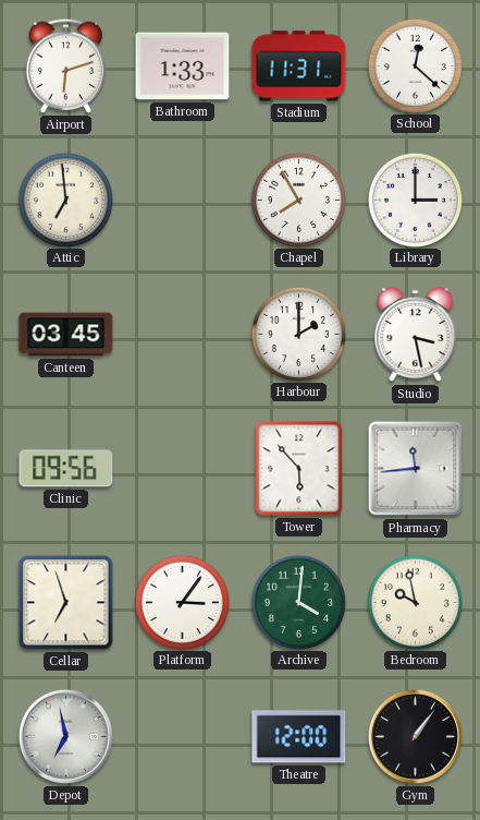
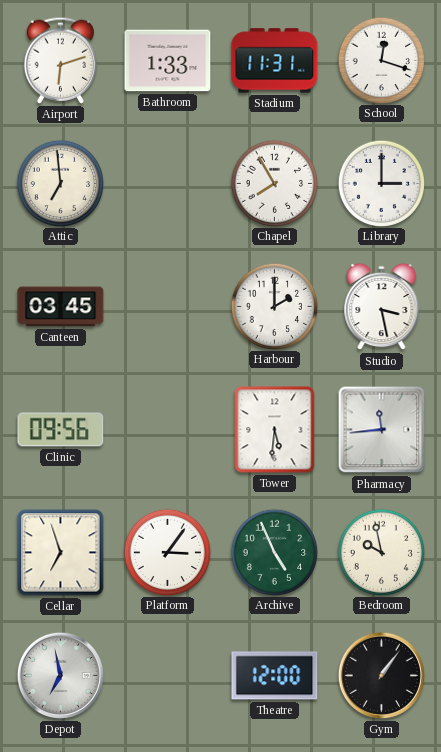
School: 12:22 -> 12:18 (381, 60)
Tower: 5:53 -> 5:31 (275, 430)
Archive: 4:01 -> 4:56 (274, 552)
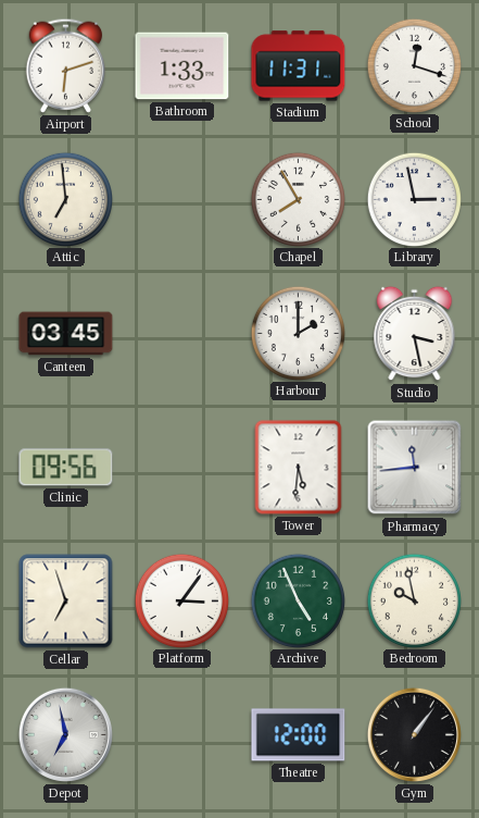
Library: 3:00 -> 2:58 (414, 199)
